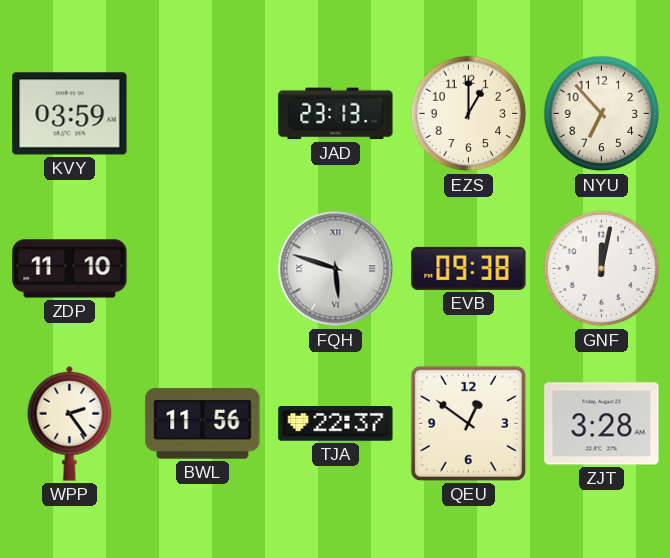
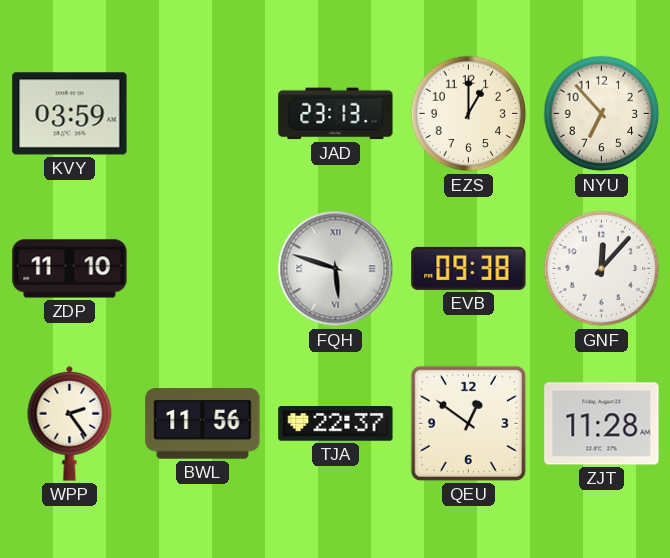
GNF: 12:02 -> 12:07 (602, 269)
ZJT: 3:28 -> 11:28 (602, 424)
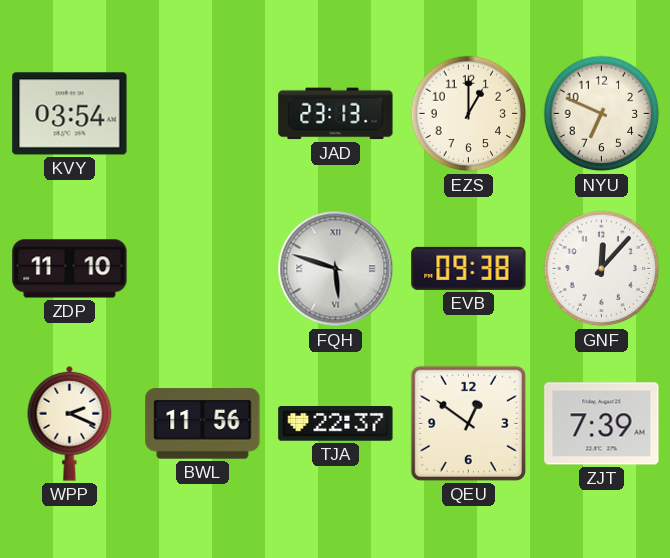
KVY: 03:59 -> 03:54 (70, 114)
NYU: 6:53 -> 6:49 (602, 114)
WPP: 2:24 -> 2:19 (70, 423)
ZJT: 11:28 -> 7:39 (602, 424)
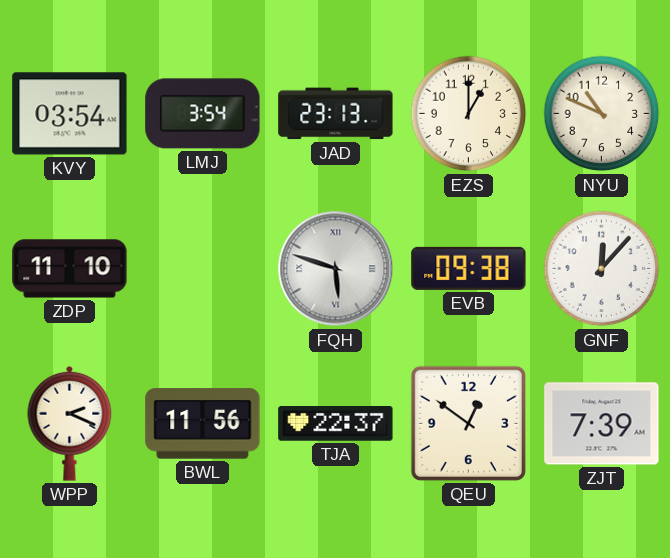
LMJ: none -> 3:54 (203, 114)
NYU: 6:49 -> 10:49 (602, 114)
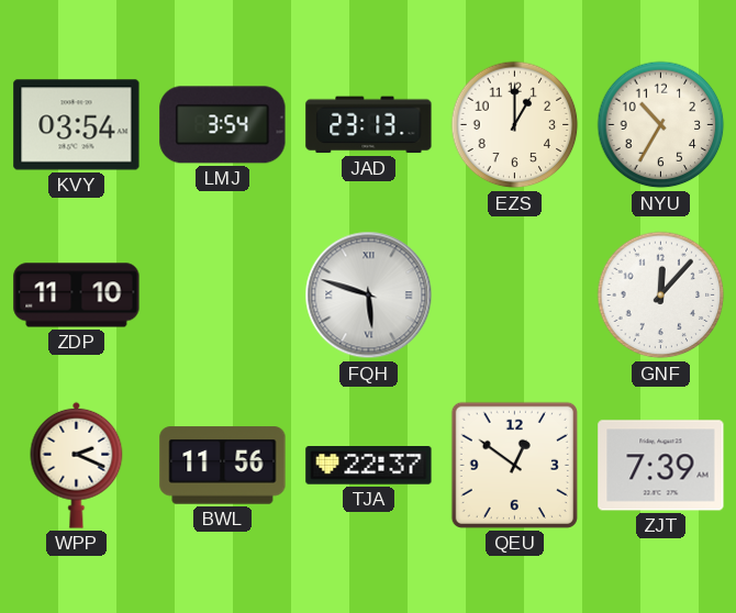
NYU: 10:49 -> 10:35 (661, 125)
EVB: 09:38 -> none (469, 268)
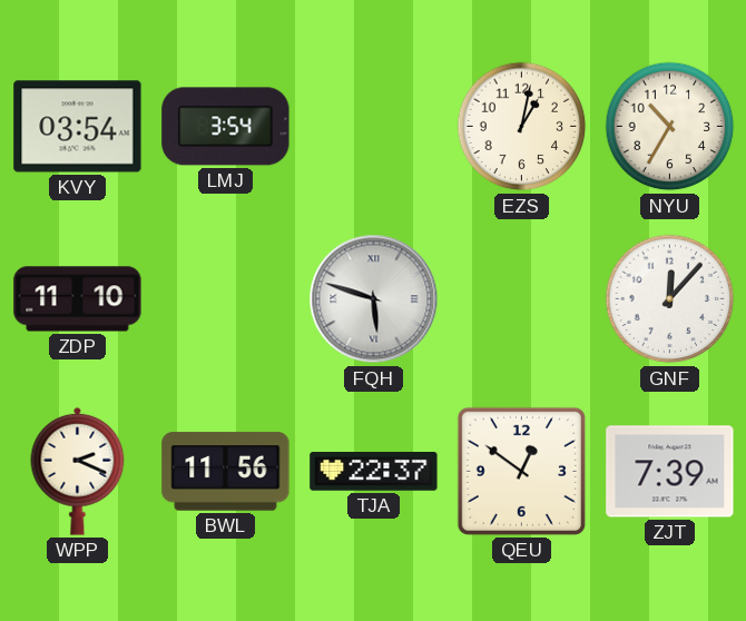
JAD: 23:13 -> none (369, 125)
EZS: 1:00 -> 1:02 (522, 127)
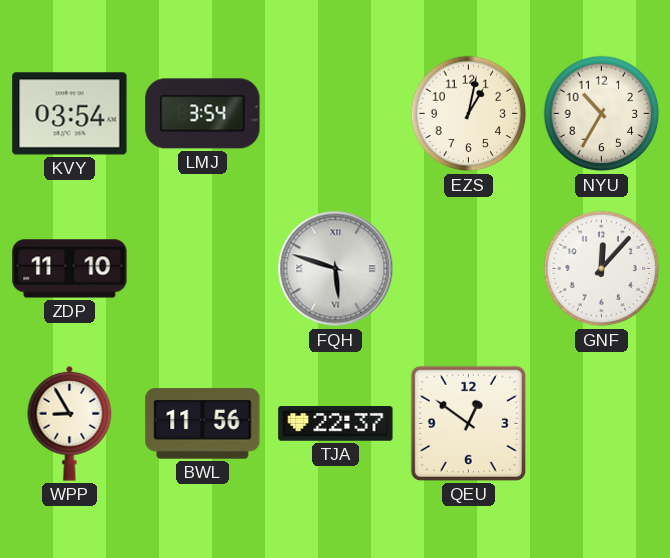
WPP: 2:19 -> 8:55 (70, 423)
ZJT: 7:39 -> none (670, 472)
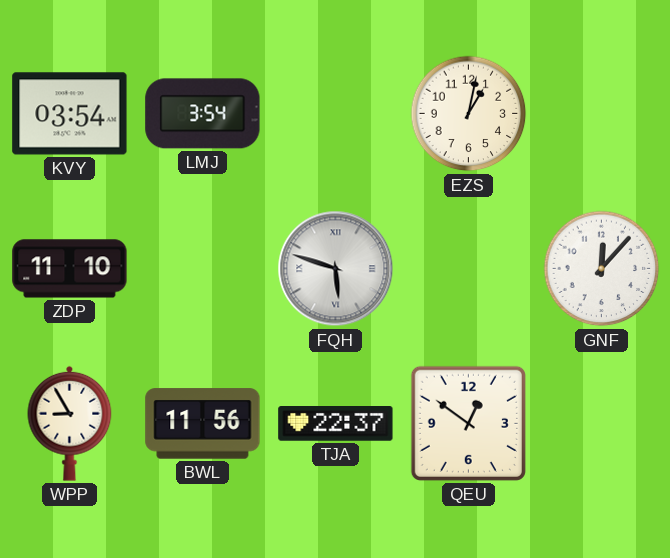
NYU: 10:35 -> none (602, 114)
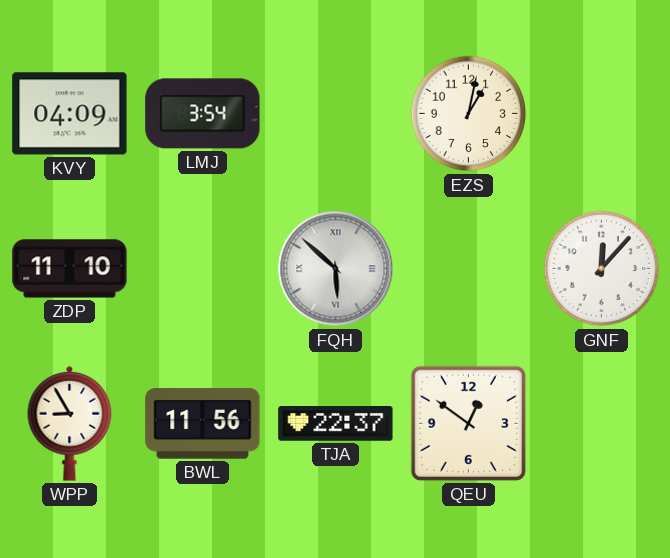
KVY: 03:54 -> 04:09 (70, 114)
FQH: 5:48 -> 5:52 (336, 269)
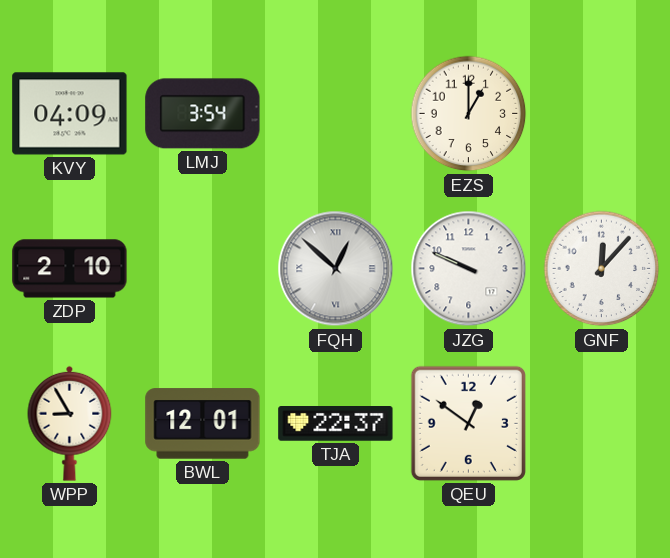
EZS: 1:02 -> 1:00 (469, 114)
ZDP: 11:10 -> 2:10 (70, 269)
FQH: 5:52 -> 12:52 (336, 269)
JZG: none -> 9:49 (469, 269)
BWL: 11:56 -> 12:01 (203, 424)
